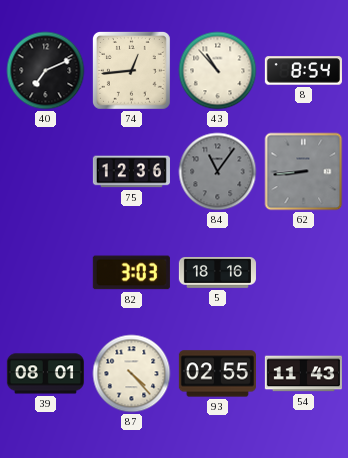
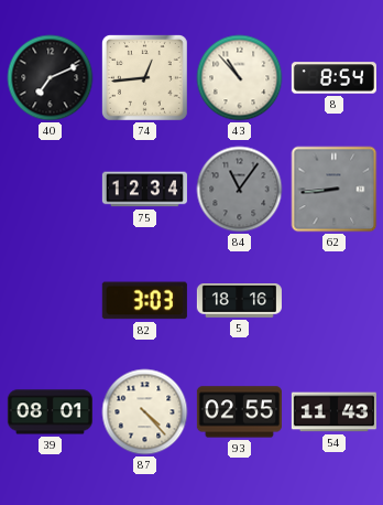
75: 12:36 -> 12:34 (144, 190)
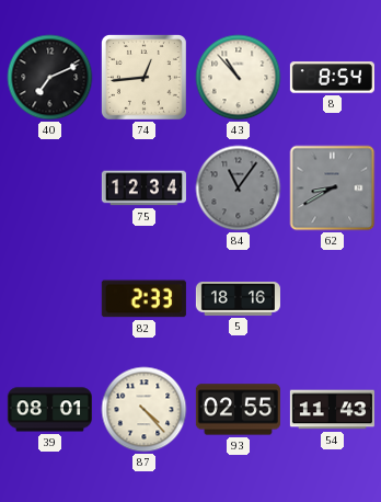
62: 8:44 -> 8:40 (333, 189)
82: 3:03 -> 2:33 (143, 299)
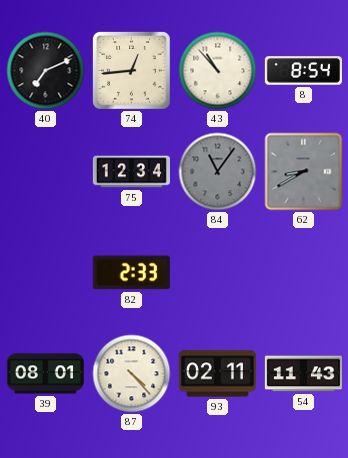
5: 18:16 -> none (238, 299)
93: 02:55 -> 02:11 (217, 374)
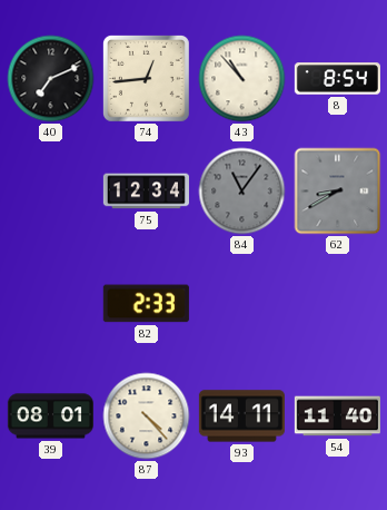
93: 02:11 -> 14:11 (241, 416)
54: 11:43 -> 11:40 (337, 416)
